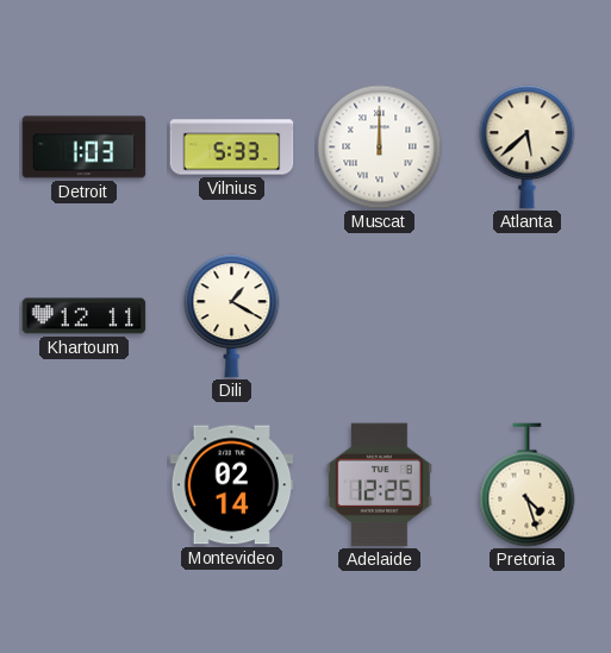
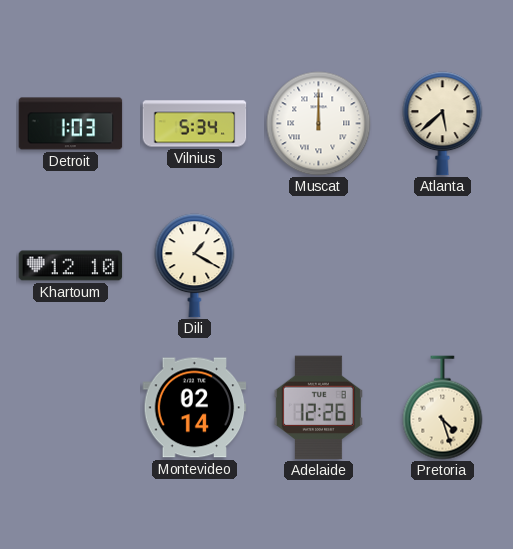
Vilnius: 5:33 -> 5:34 (195, 124)
Khartoum: 12:11 -> 12:10 (71, 266)
Adelaide: 12:25 -> 12:26 (318, 408)
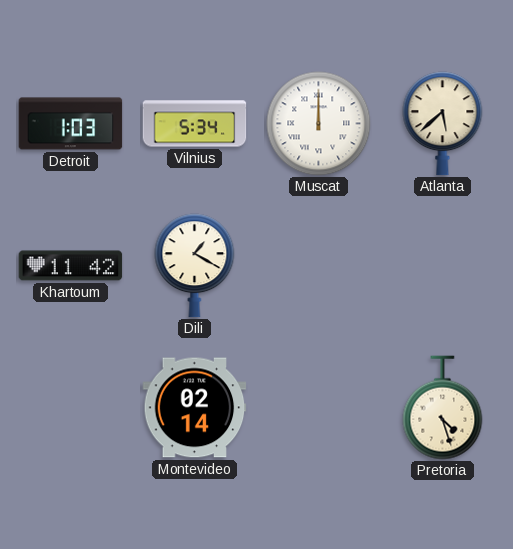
Khartoum: 12:10 -> 11:42 (71, 266)
Adelaide: 12:26 -> none (318, 408)
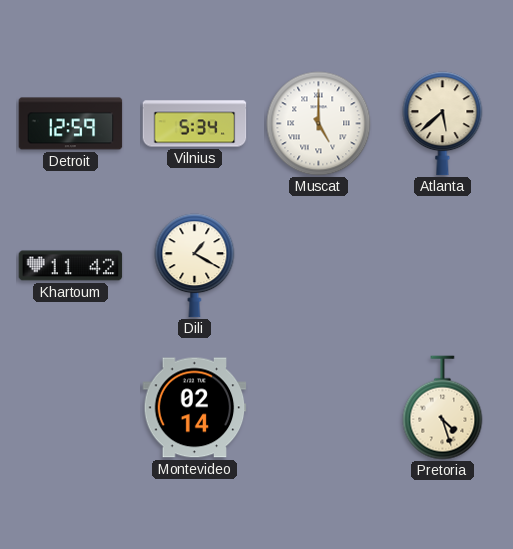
Detroit: 1:03 -> 12:59 (71, 124)
Muscat: 12:00 -> 5:00 (319, 124)
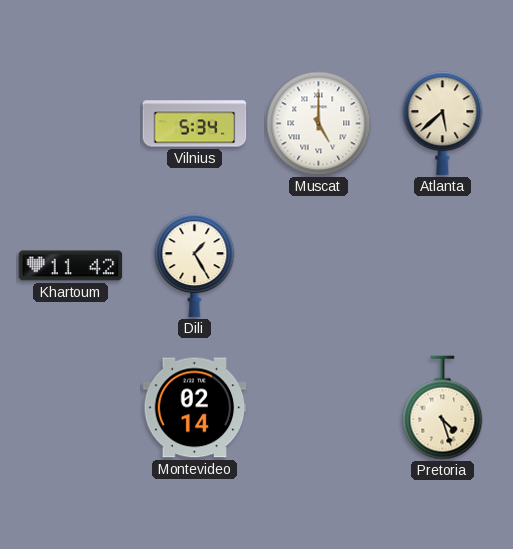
Detroit: 12:59 -> none (71, 124)
Dili: 1:20 -> 1:25 (195, 266)
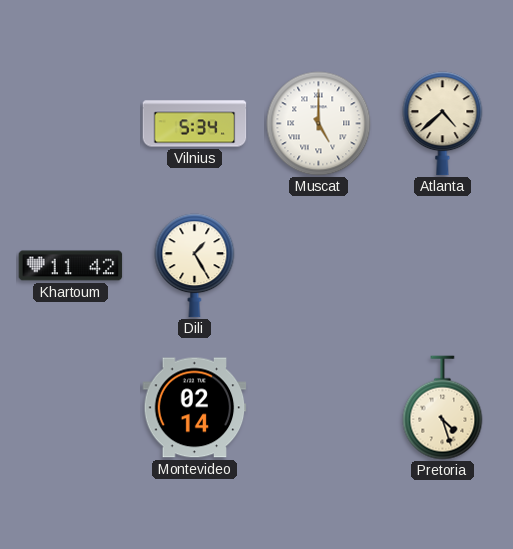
Atlanta: 5:38 -> 4:38 (443, 124)
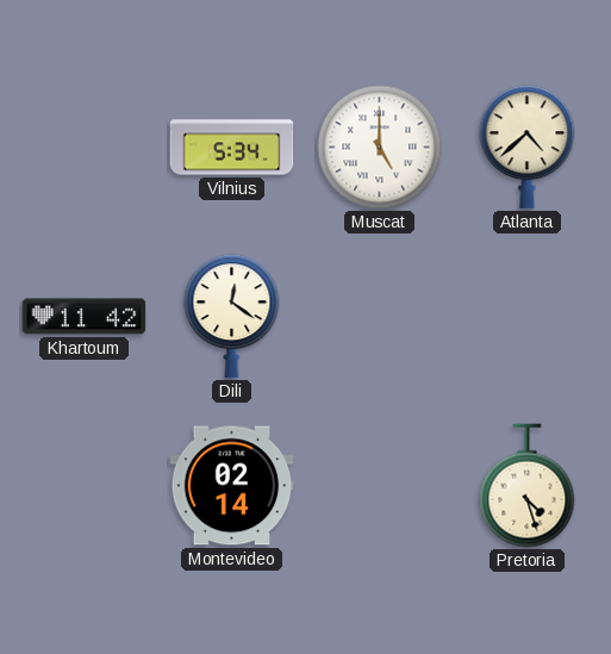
Dili: 1:25 -> 12:21 (232, 317)
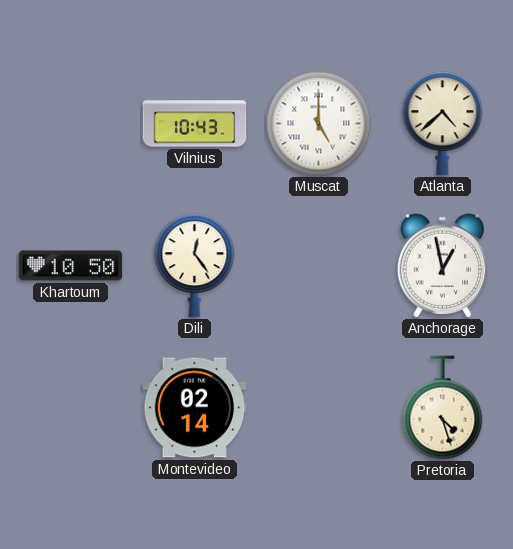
Vilnius: 5:34 -> 10:43 (195, 124)
Khartoum: 11:42 -> 10:50 (71, 266)
Dili: 12:21 -> 12:24 (195, 266)
Anchorage: none -> 12:58 (443, 266)
